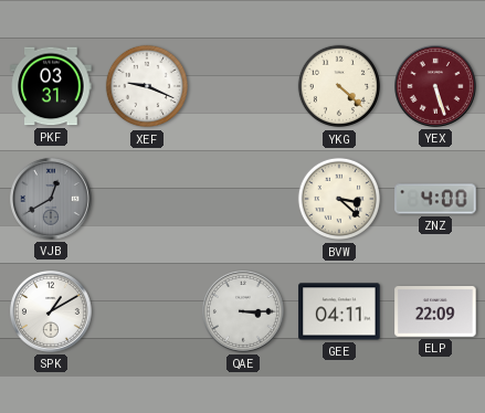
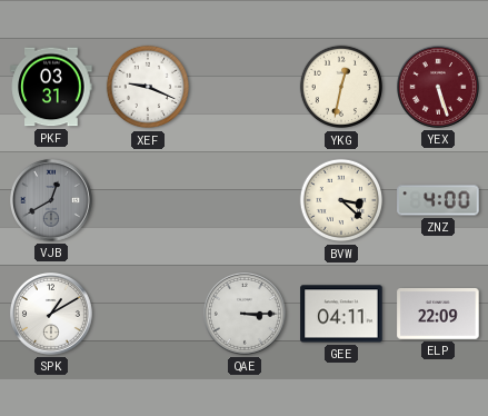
YKG: 4:22 -> 12:32 (341, 87)
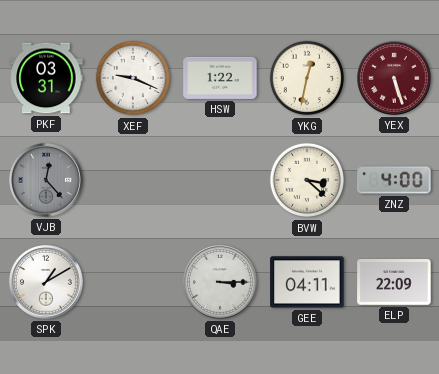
HSW: none -> 1:22 (220, 78)
VJB: 12:40 -> 12:23 (47, 181)
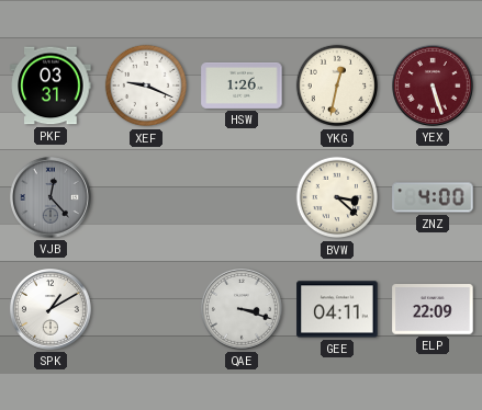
HSW: 1:22 -> 1:26 (242, 86)
QAE: 3:15 -> 3:18 (243, 310)
